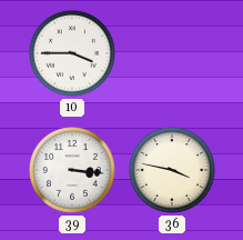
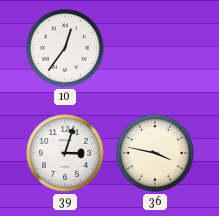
10: 3:45 -> 12:36 (65, 48)
39: 3:16 -> 3:03 (65, 153)
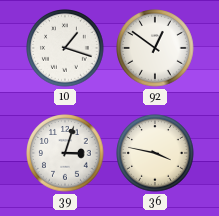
10: 12:36 -> 1:18 (65, 48)
92: none -> 12:51 (155, 48)
